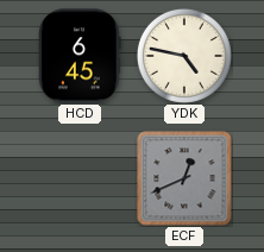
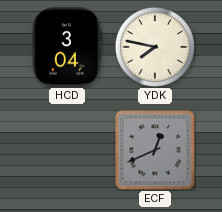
HCD: 6:45 -> 3:04 (67, 47)
YDK: 4:47 -> 7:47 (155, 47)
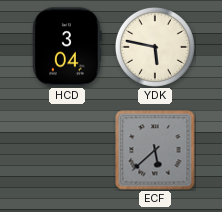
YDK: 7:47 -> 5:47 (155, 47)
ECF: 12:41 -> 5:38 (155, 150)
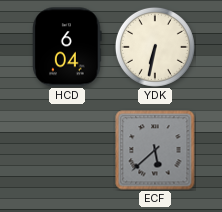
HCD: 3:04 -> 6:04 (67, 47)
YDK: 5:47 -> 6:32 (155, 47)
